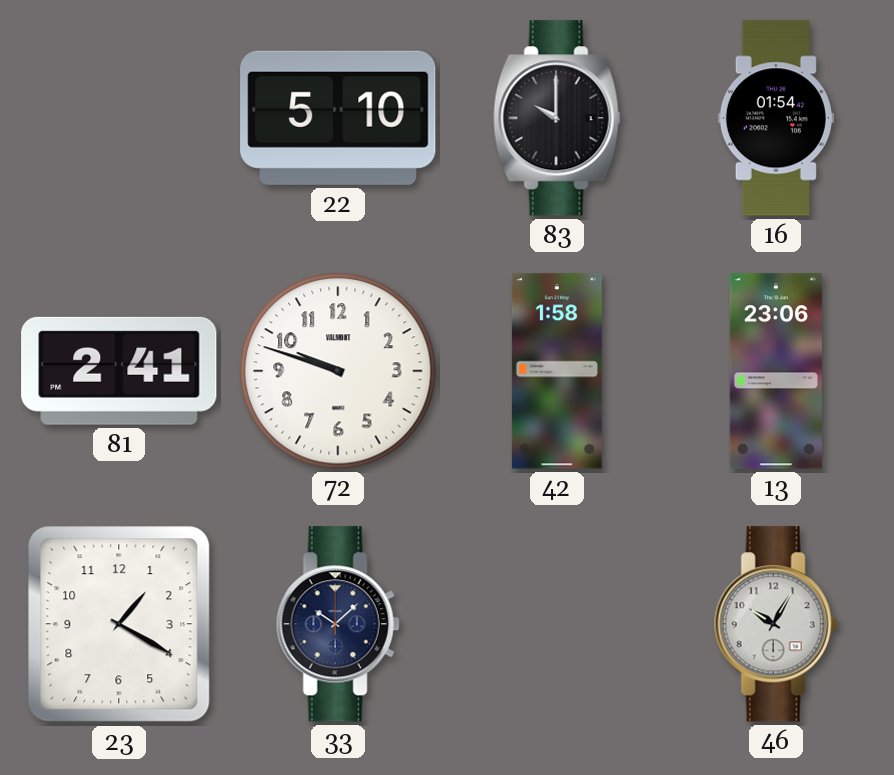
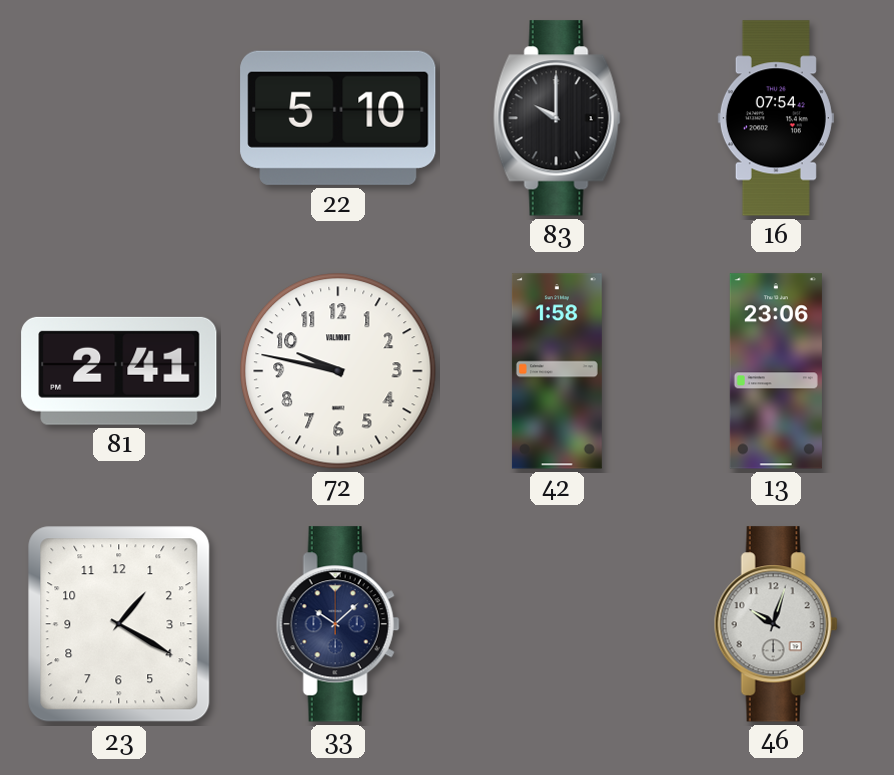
16: 01:54 -> 07:54 (776, 118)
72: 9:48 -> 9:47 (338, 371)
46: 10:05 -> 10:03 (776, 624)
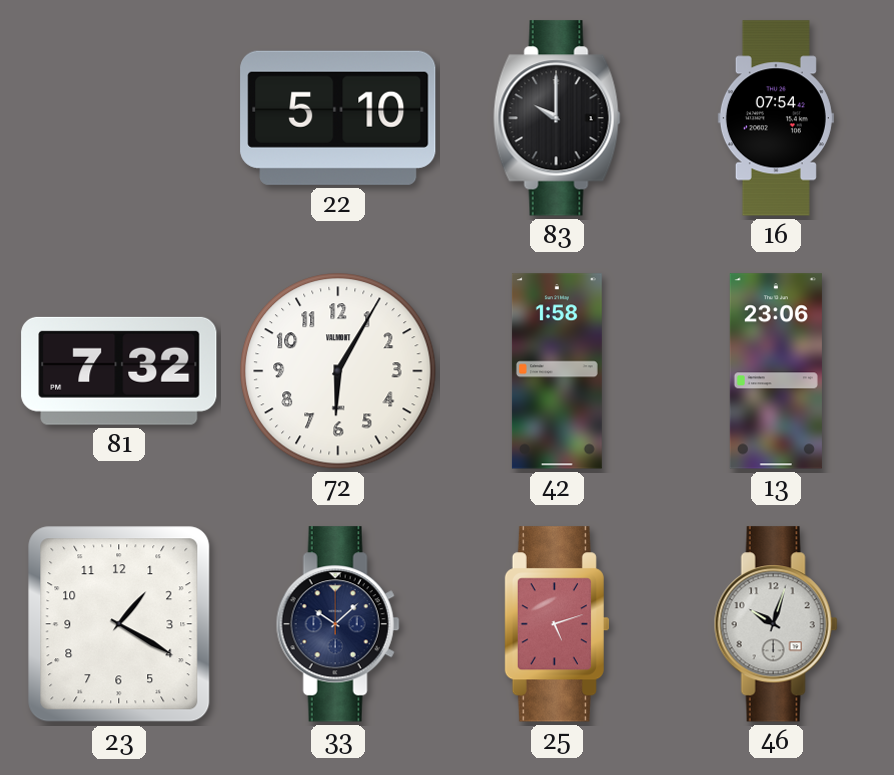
81: 2:41 -> 7:32 (119, 371)
72: 9:47 -> 6:05 (338, 371)
25: none -> 5:12 (556, 624)
